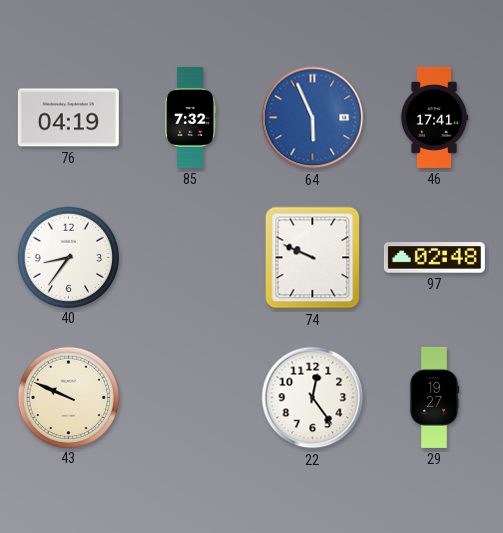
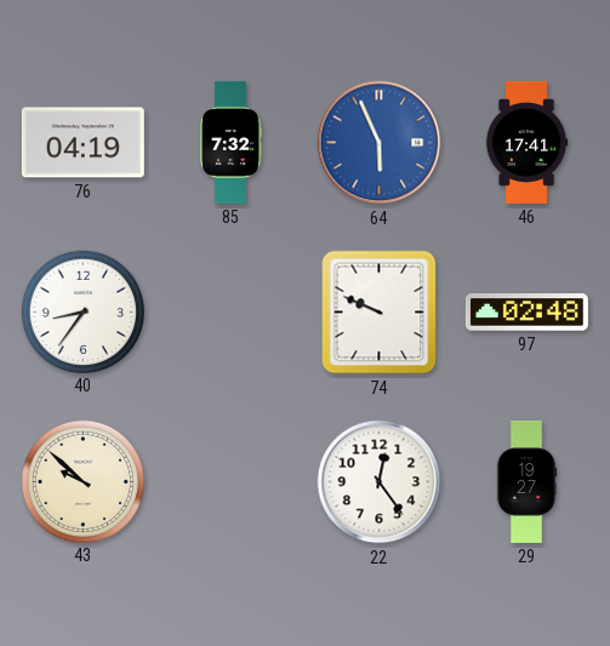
43: 9:49 -> 9:52 (82, 481)
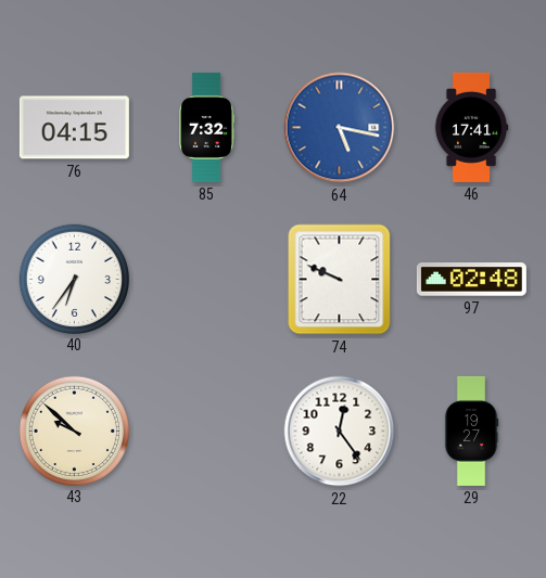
76: 04:19 -> 04:15 (74, 128)
64: 5:56 -> 5:17 (340, 128)
40: 8:36 -> 6:36 (74, 279)
